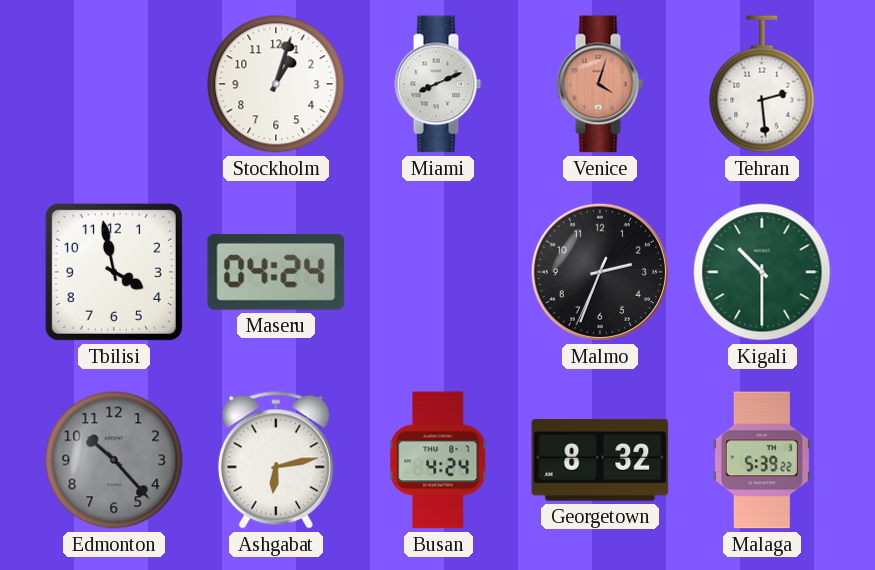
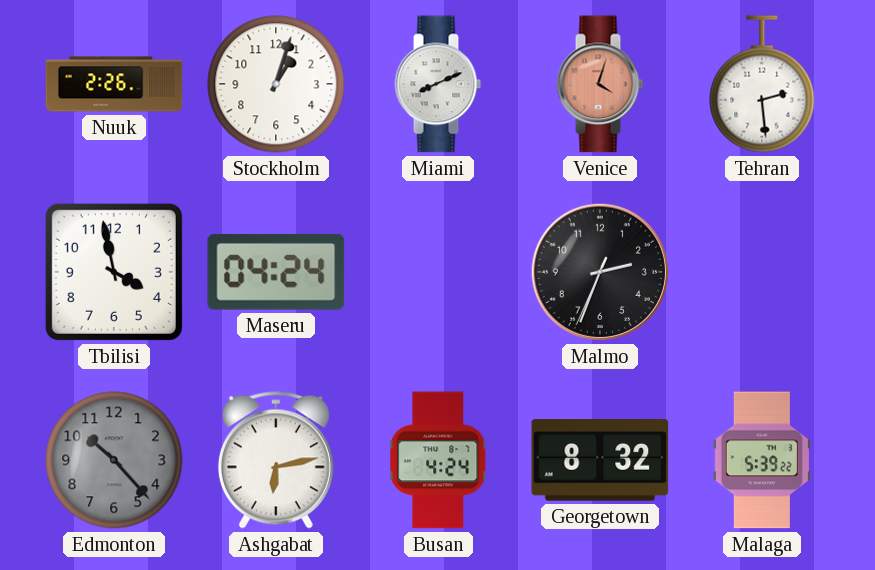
Nuuk: none -> 2:26 (114, 84)
Kigali: 10:30 -> none (762, 272)
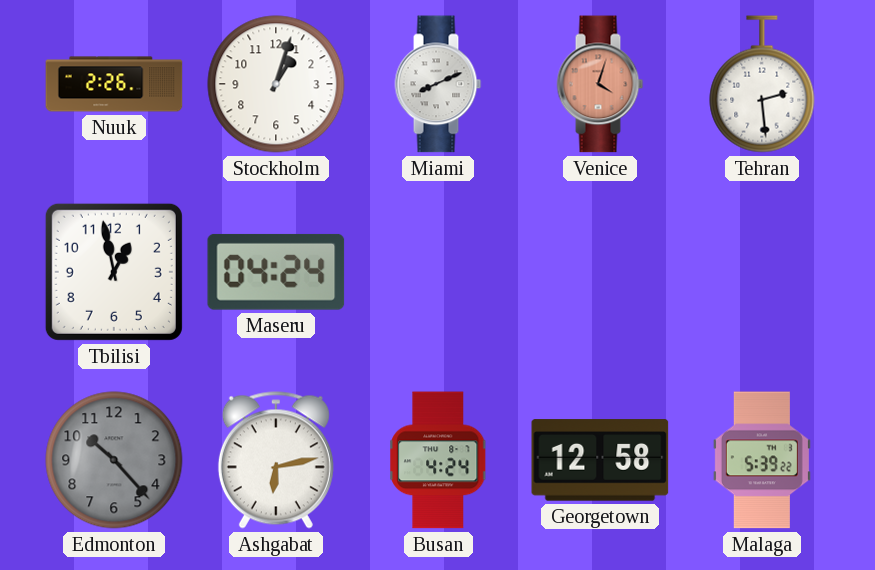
Tbilisi: 3:58 -> 12:58 (114, 272)
Malmo: 2:33 -> none (600, 272)
Georgetown: 8:32 -> 12:58 (600, 460)
